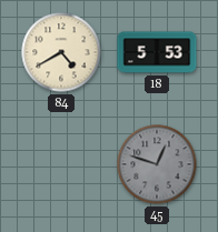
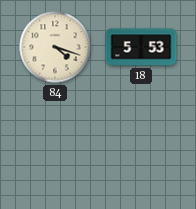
84: 4:40 -> 4:18 (55, 47)
45: 12:48 -> none (157, 164)
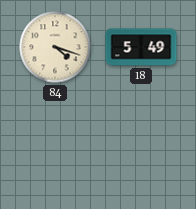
18: 5:53 -> 5:49 (141, 47)
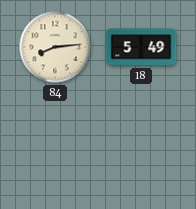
84: 4:18 -> 8:14 (55, 47)
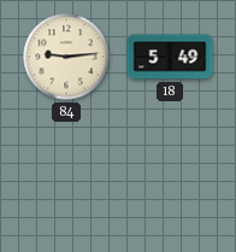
84: 8:14 -> 9:14 (66, 57)
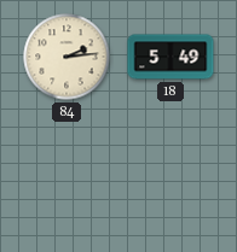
84: 9:14 -> 2:14 (67, 57)
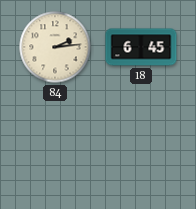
18: 5:49 -> 6:45 (141, 47)
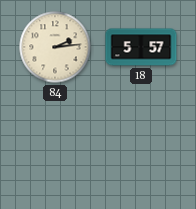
18: 6:45 -> 5:57 (141, 47)
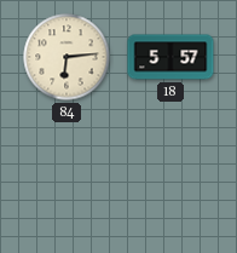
84: 2:14 -> 6:14 (67, 57)
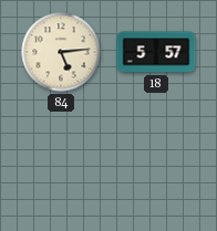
84: 6:14 -> 5:14 (61, 52)
